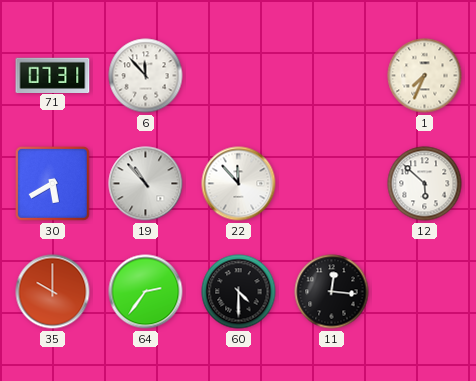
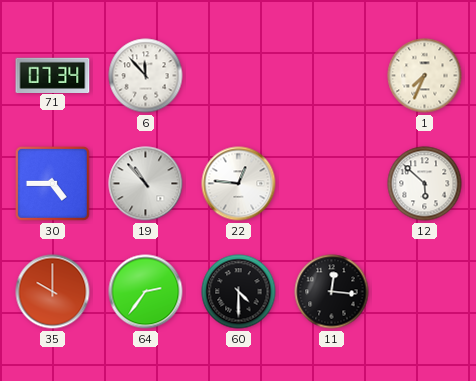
71: 07:31 -> 07:34 (53, 75)
30: 5:40 -> 4:45 (52, 183)
22: 11:53 -> 12:46 (239, 184)
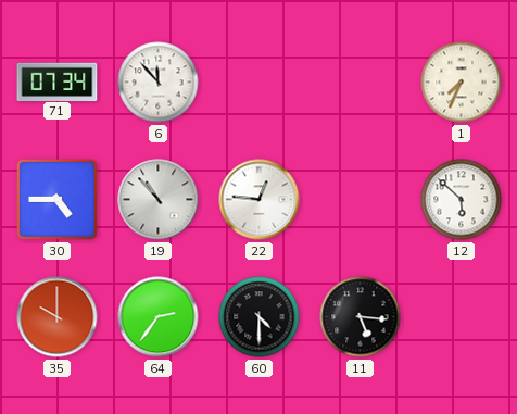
11: 12:16 -> 5:16 (361, 317)
